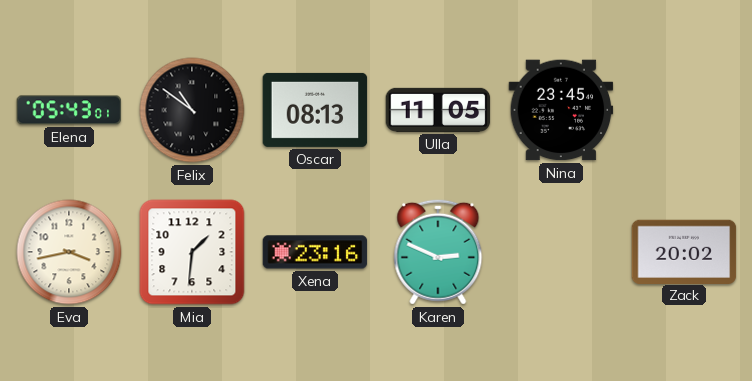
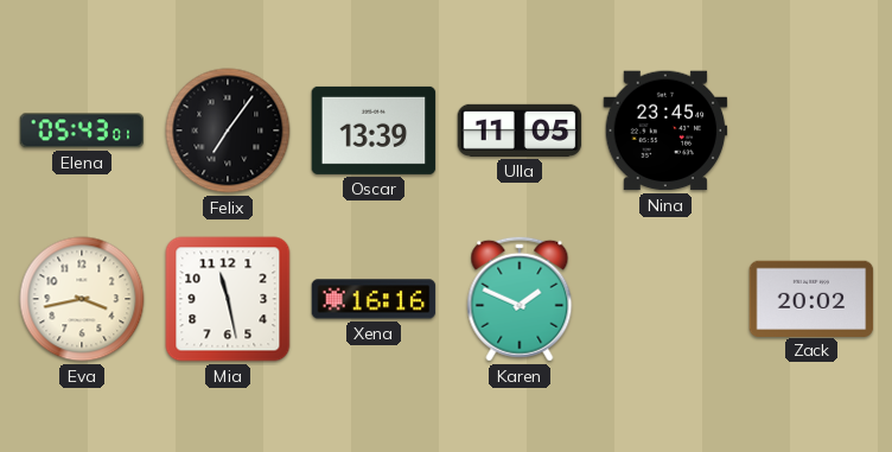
Felix: 10:51 -> 7:06 (228, 130)
Oscar: 08:13 -> 13:39 (374, 130)
Mia: 1:31 -> 11:28 (228, 299)
Xena: 23:16 -> 16:16 (374, 299)
Karen: 2:49 -> 1:49 (520, 299)
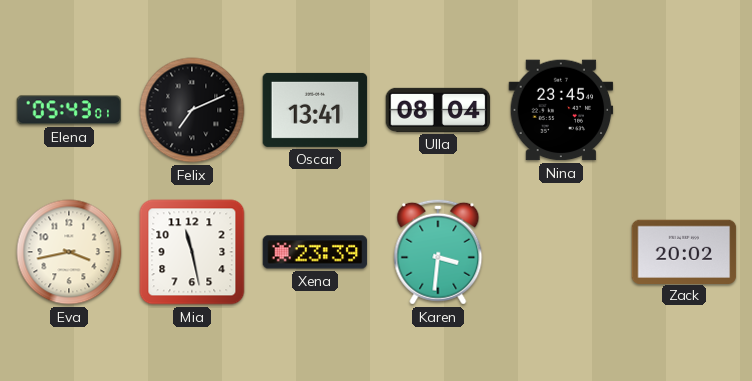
Felix: 7:06 -> 7:11 (192, 110)
Oscar: 13:39 -> 13:41 (315, 110)
Ulla: 11:05 -> 08:04 (438, 110)
Xena: 16:16 -> 23:39 (315, 252)
Karen: 1:49 -> 3:31 (438, 252)
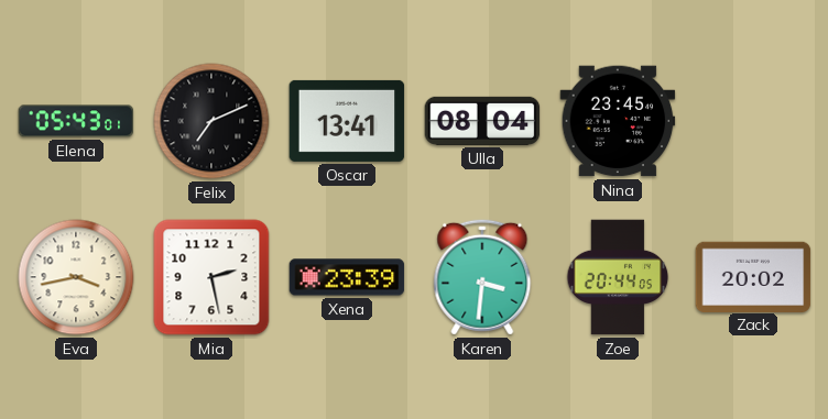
Mia: 11:28 -> 2:28 (211, 277)
Zoe: none -> 20:44 (618, 277)
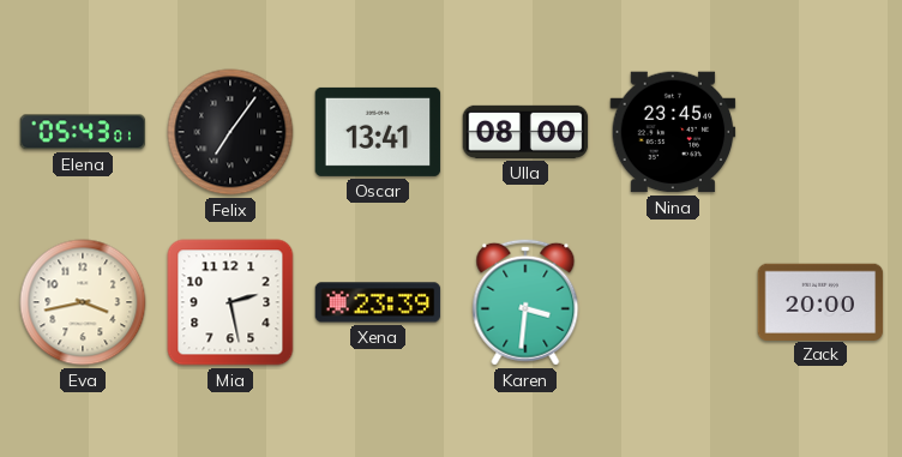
Felix: 7:11 -> 7:06 (230, 132)
Ulla: 08:04 -> 08:00 (525, 132)
Zoe: 20:44 -> none (618, 277)
Zack: 20:02 -> 20:00 (820, 301)
